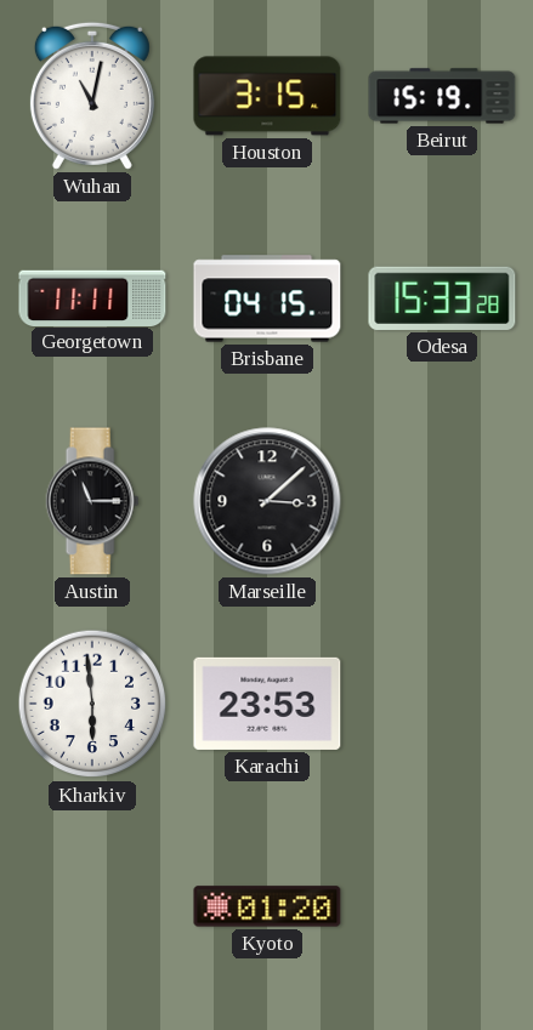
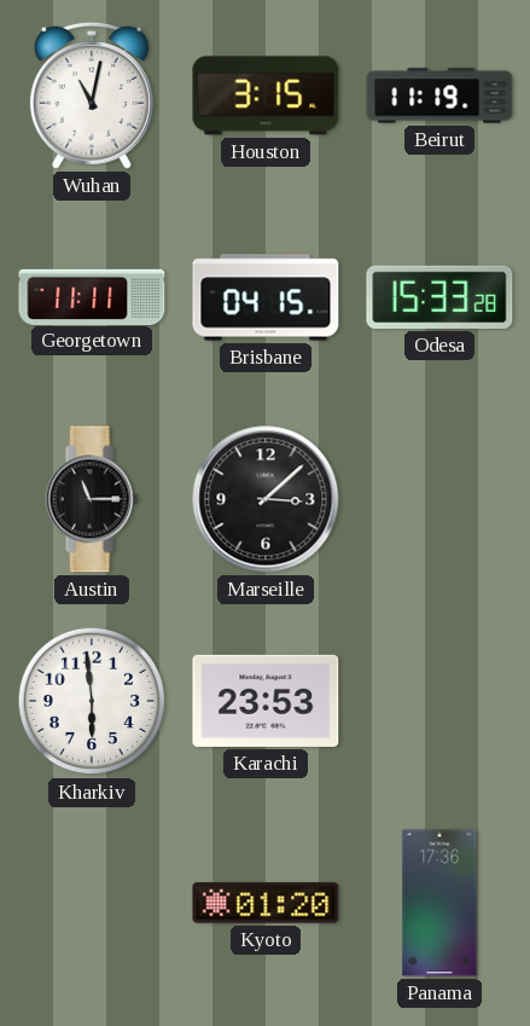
Beirut: 15:19 -> 11:19 (439, 95)
Panama: none -> 17:36 (439, 903)
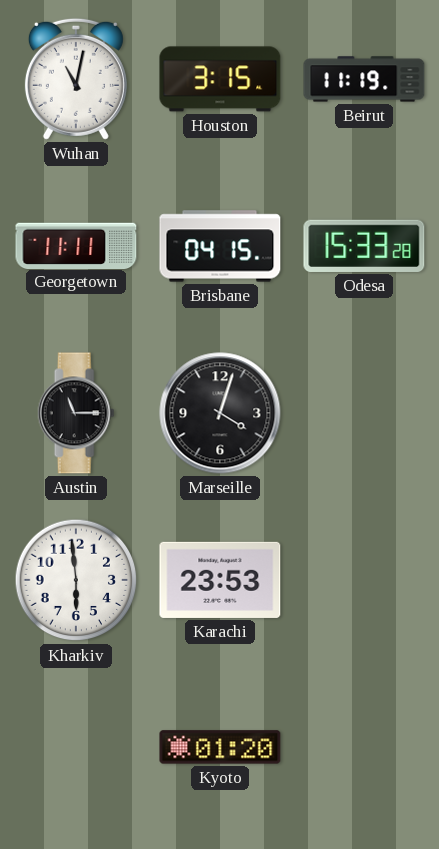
Marseille: 3:08 -> 4:03 (220, 413)
Panama: 17:36 -> none (439, 903)
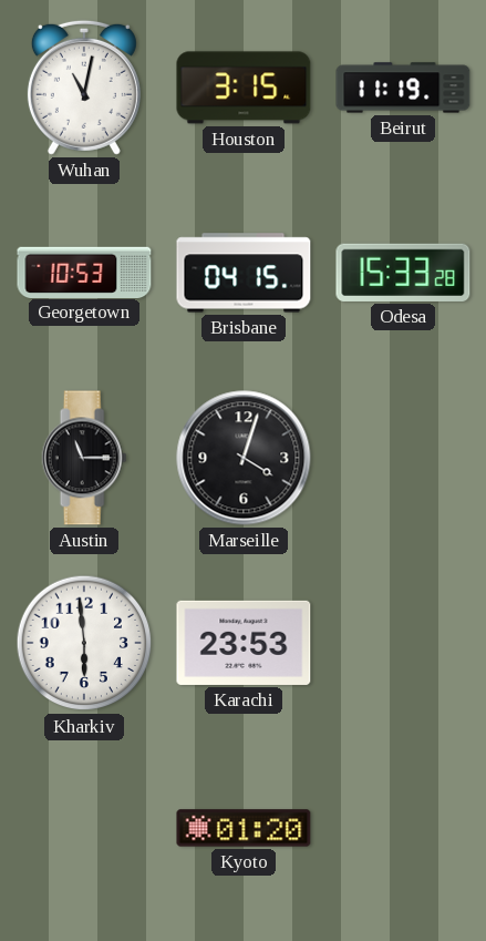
Georgetown: 11:11 -> 10:53 (84, 272)
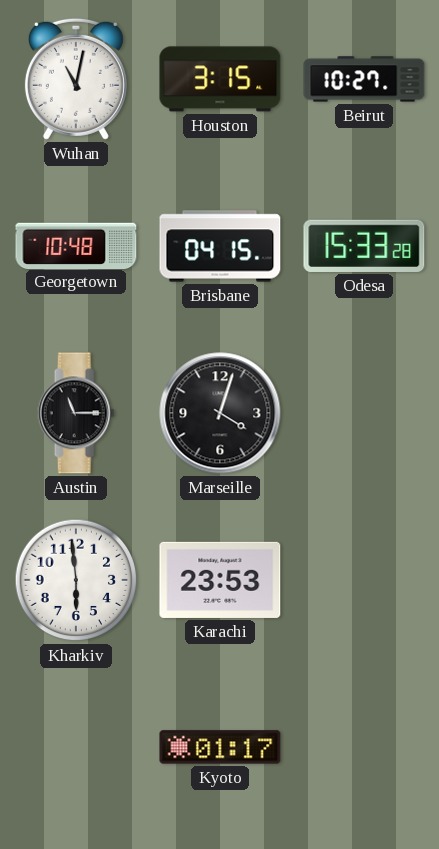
Beirut: 11:19 -> 10:27 (364, 79)
Georgetown: 10:53 -> 10:48 (76, 245)
Kyoto: 01:20 -> 01:17 (220, 747)
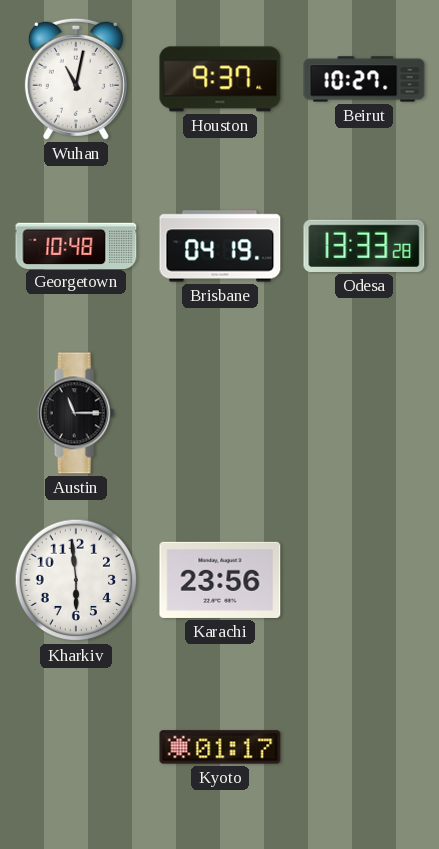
Houston: 3:15 -> 9:37 (220, 79)
Brisbane: 04:15 -> 04:19 (220, 246)
Odesa: 15:33 -> 13:33 (364, 246)
Marseille: 4:03 -> none (220, 413)
Karachi: 23:53 -> 23:56 (220, 580)
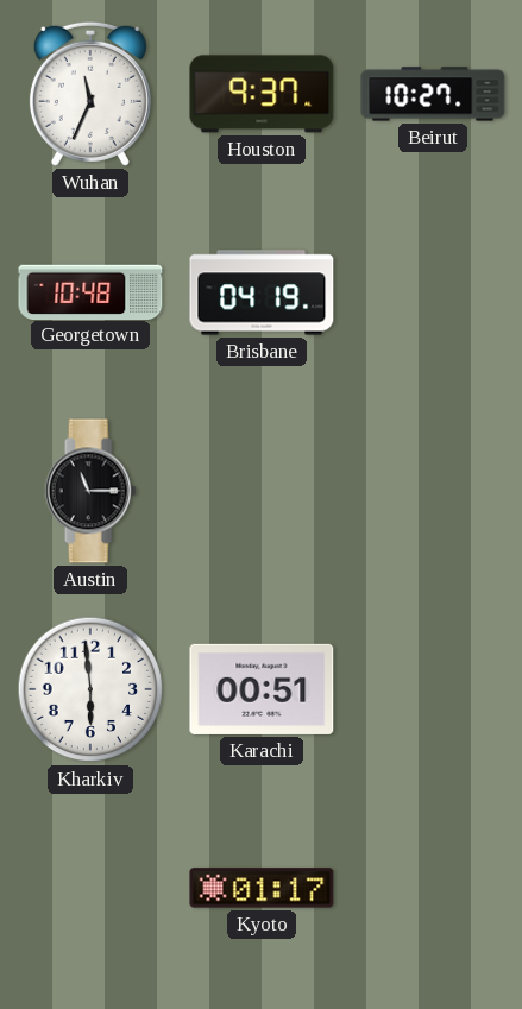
Wuhan: 11:02 -> 11:34 (90, 94)
Odesa: 13:33 -> none (364, 246)
Karachi: 23:56 -> 00:51 (262, 689)
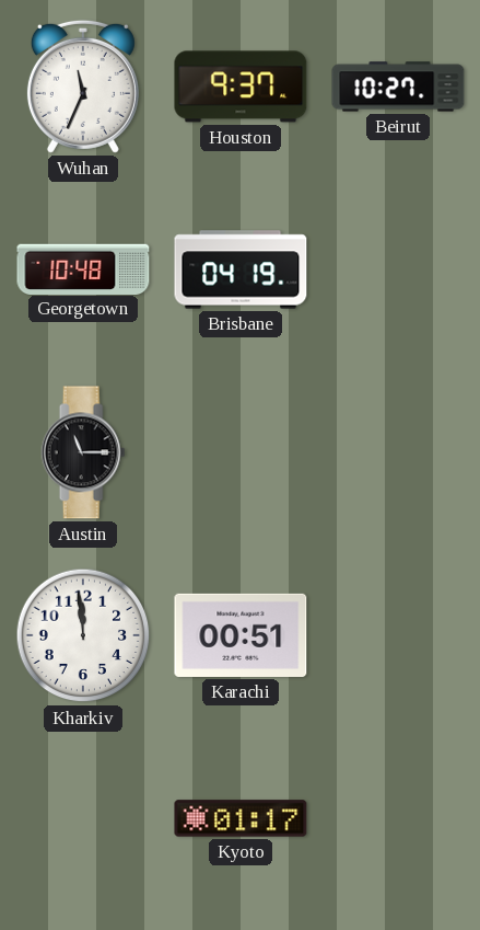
Kharkiv: 5:59 -> 11:59 (83, 635)
